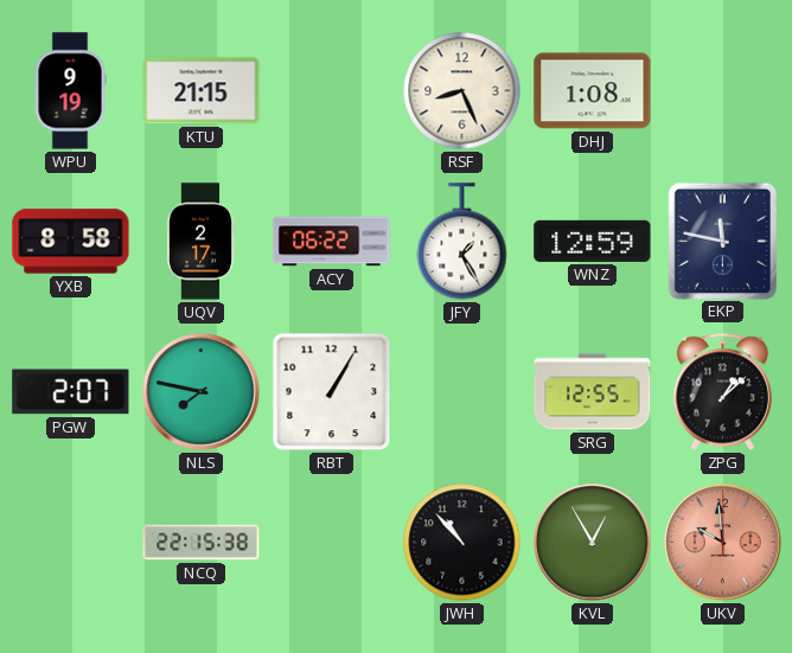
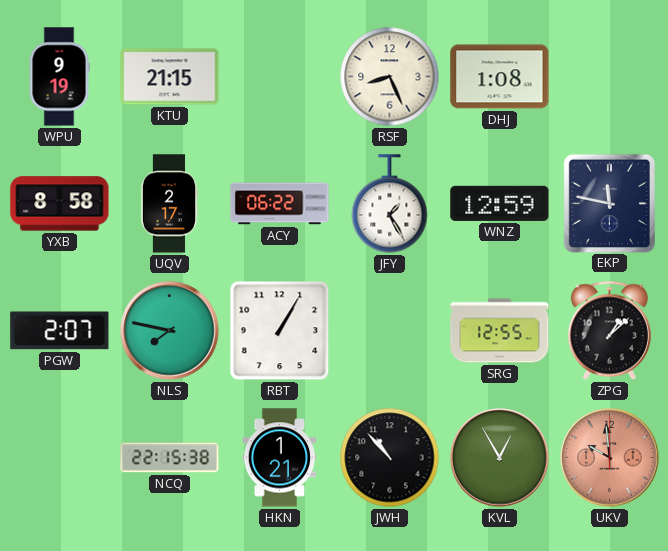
HKN: none -> 1:21 (280, 458)
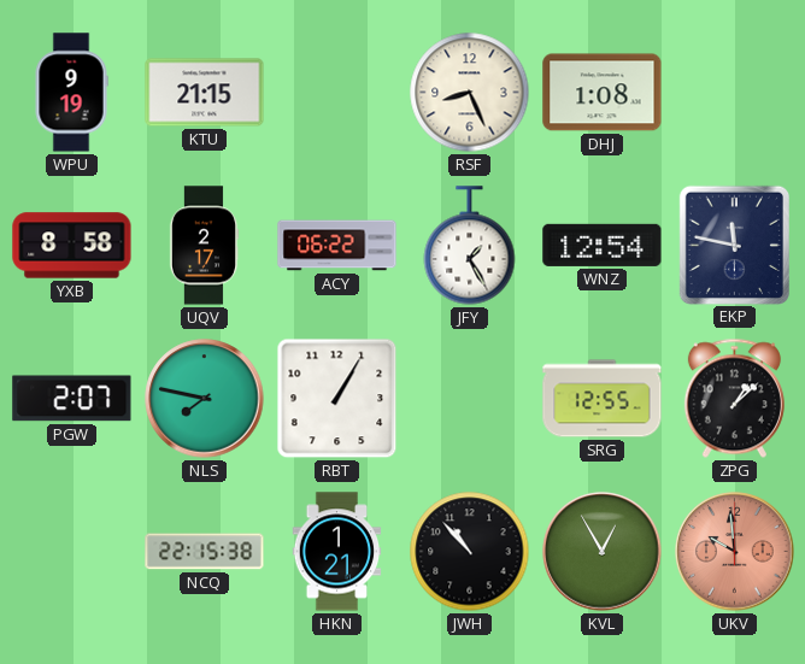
WNZ: 12:59 -> 12:54 (603, 245)
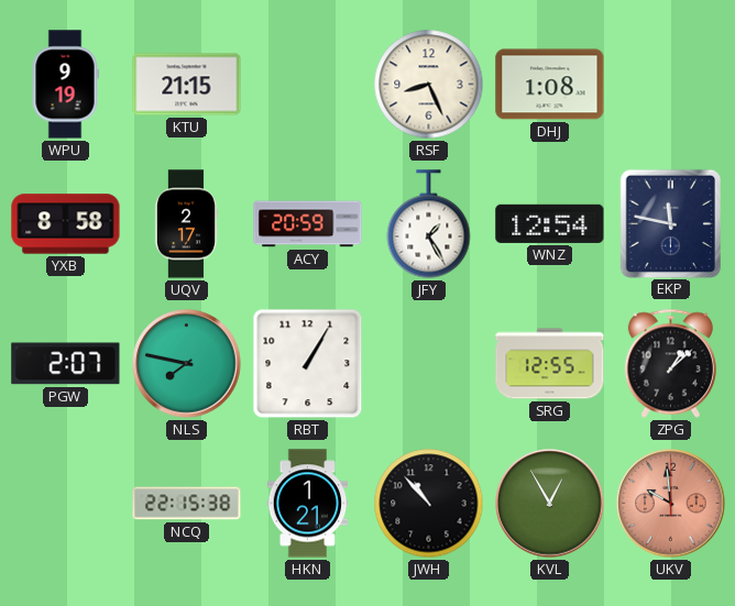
ACY: 06:22 -> 20:59 (308, 224)
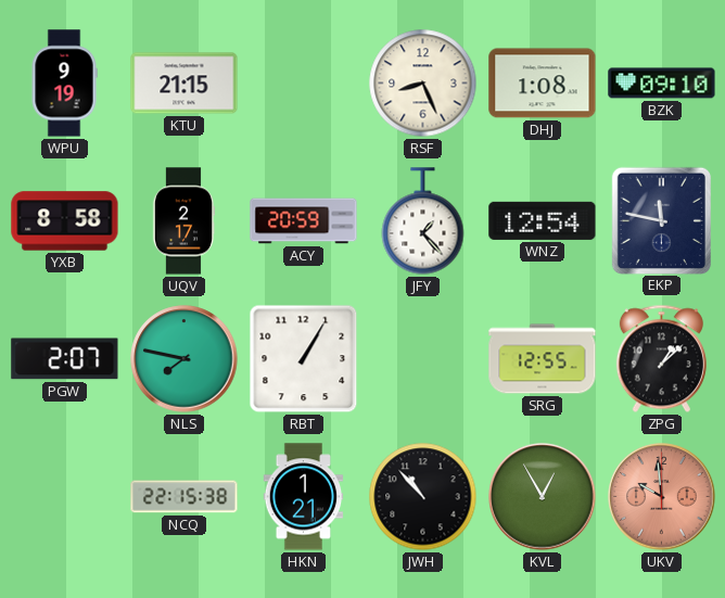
BZK: none -> 09:10 (662, 84)
JFY: 1:25 -> 1:23 (423, 221)
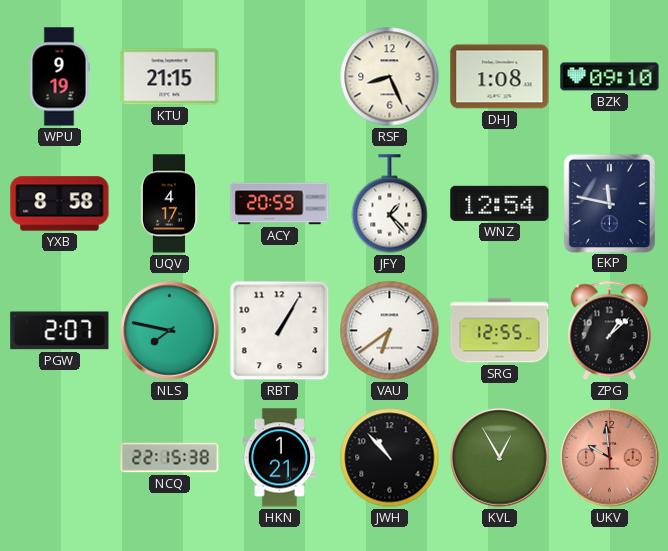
UQV: 2:17 -> 4:17 (169, 204)
VAU: none -> 6:39 (390, 331)
